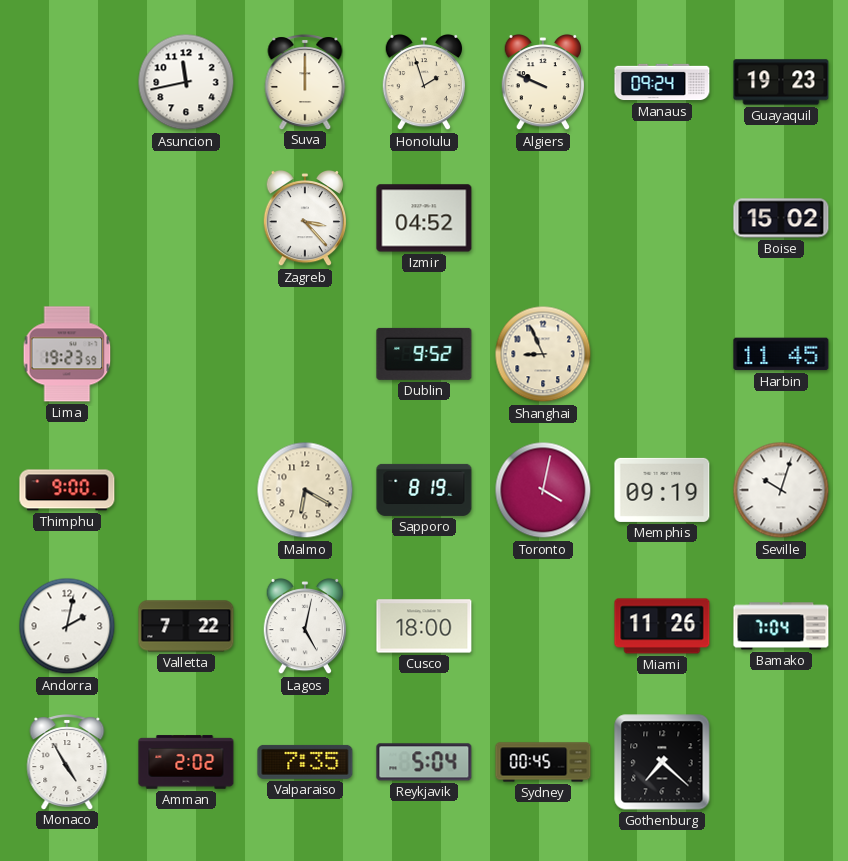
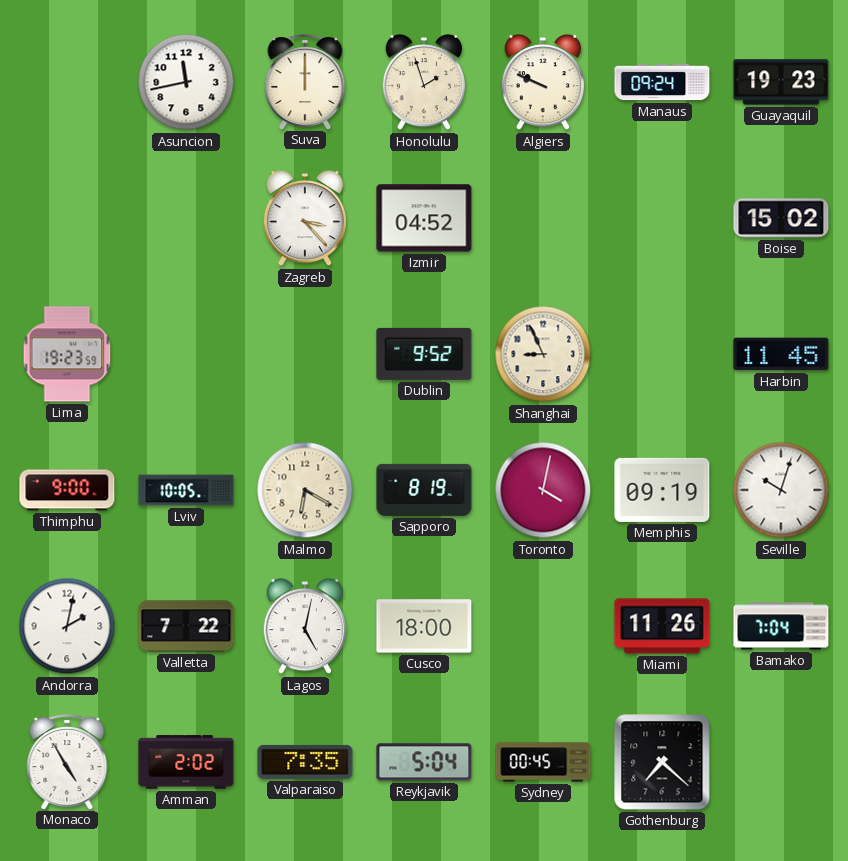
Lviv: none -> 10:05 (186, 490)
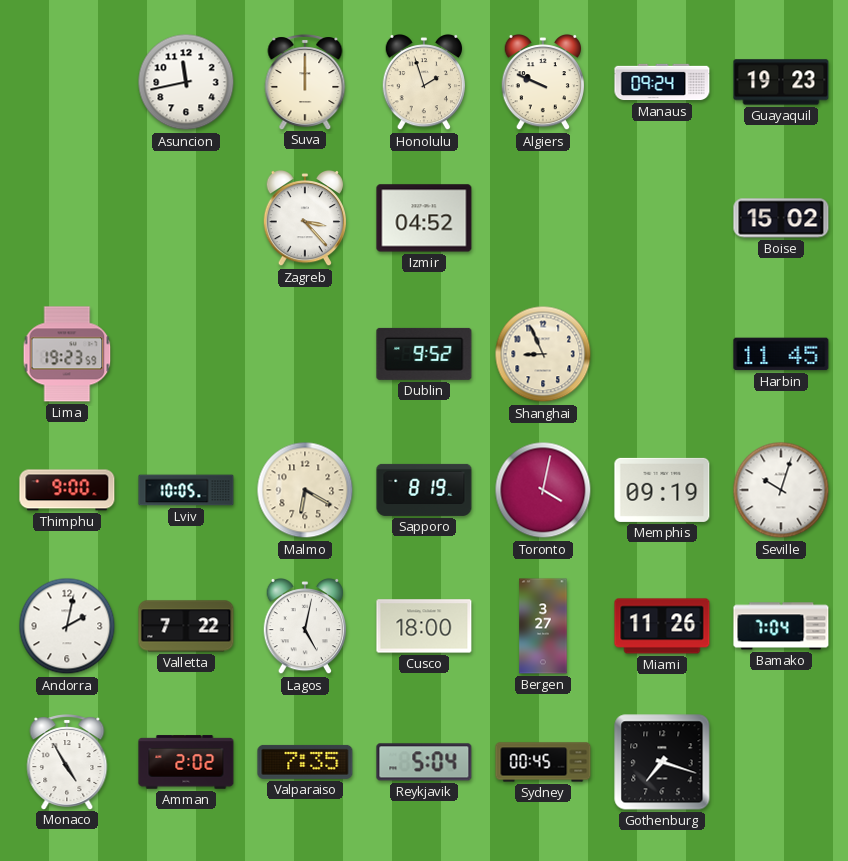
Bergen: none -> 3:27 (543, 626)
Gothenburg: 7:22 -> 7:18 (662, 762)
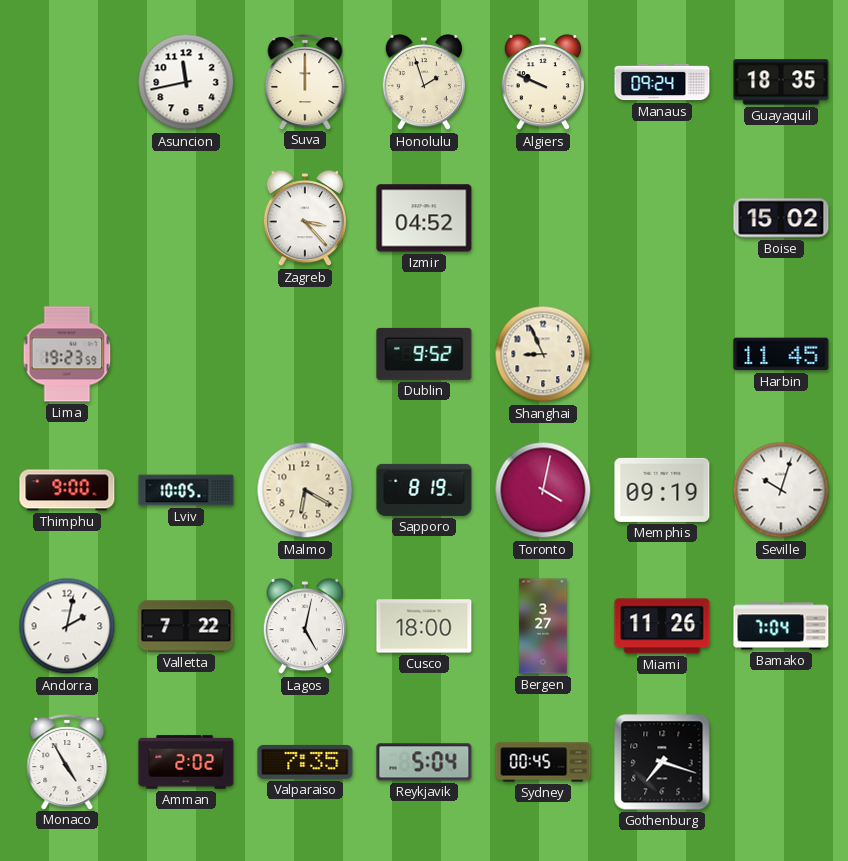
Guayaquil: 19:23 -> 18:35 (781, 82)
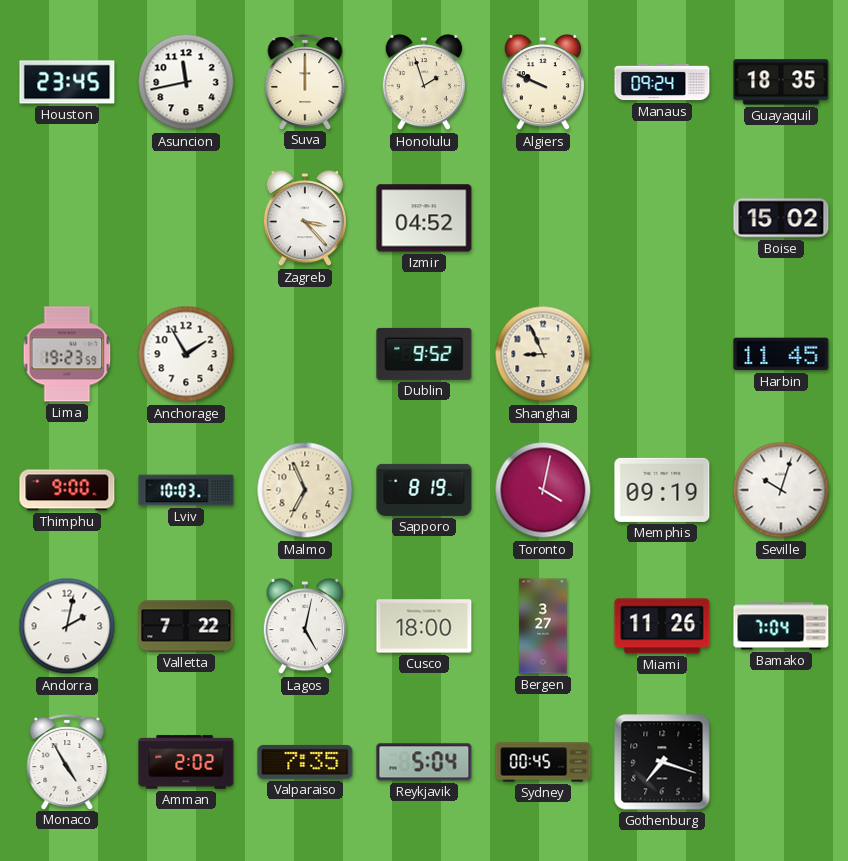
Houston: none -> 23:45 (67, 82)
Anchorage: none -> 1:55 (186, 354)
Lviv: 10:05 -> 10:03 (186, 490)
Malmo: 6:20 -> 6:56 (305, 490)
